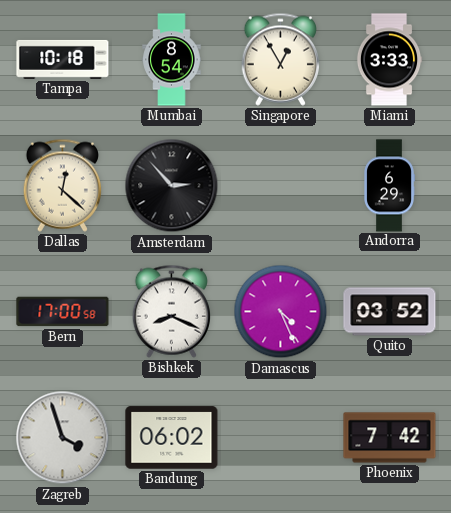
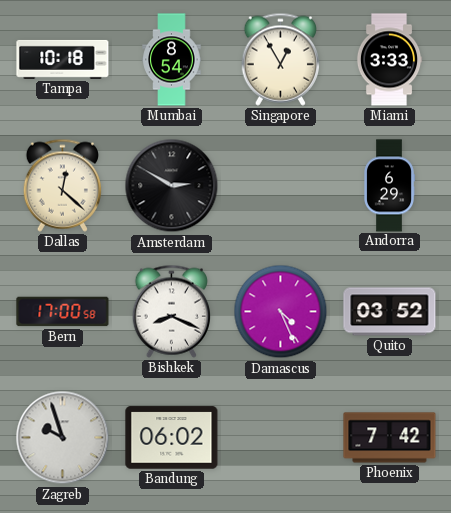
Amsterdam: 2:53 -> 2:50 (172, 186)
Zagreb: 3:57 -> 9:57 (63, 438)
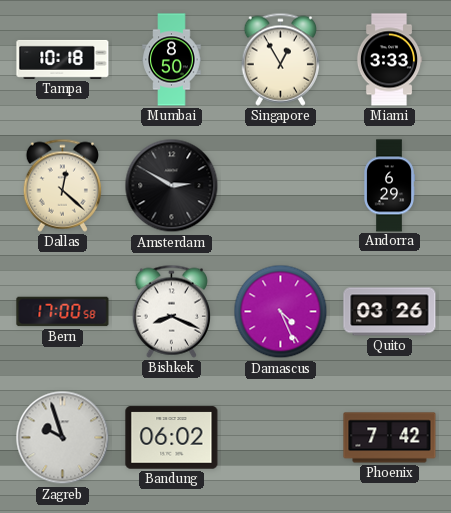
Mumbai: 8:54 -> 8:50 (172, 60)
Quito: 03:52 -> 03:26 (390, 312)
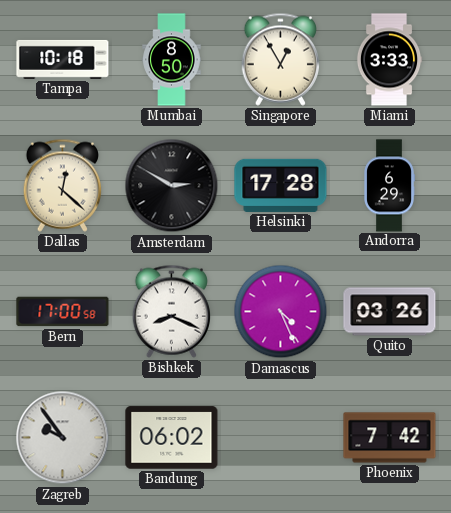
Helsinki: none -> 17:28 (281, 185)
Zagreb: 9:57 -> 9:54 (63, 438)
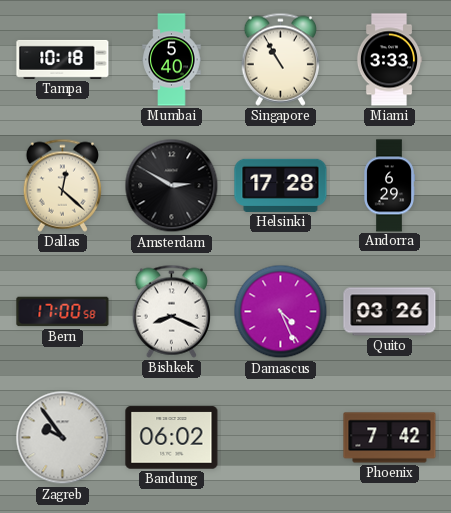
Mumbai: 8:50 -> 5:40 (172, 60)
Singapore: 12:55 -> 10:55 (280, 59)
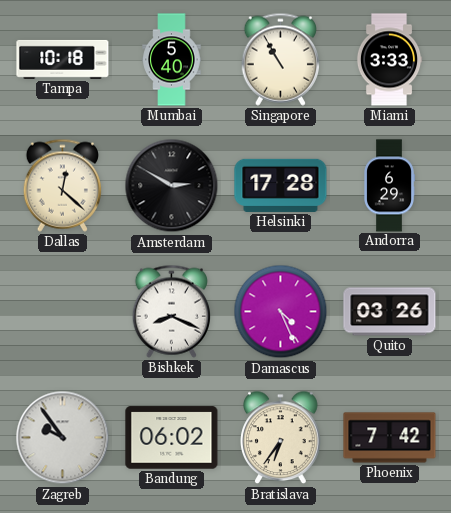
Bern: 17:00 -> none (63, 312)
Bratislava: none -> 6:36 (281, 438)
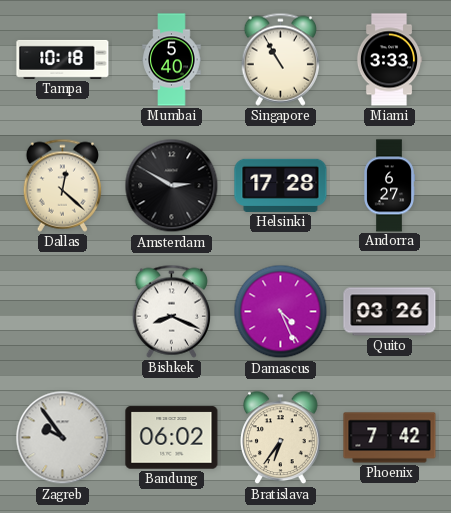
Andorra: 6:29 -> 6:27 (389, 186)
